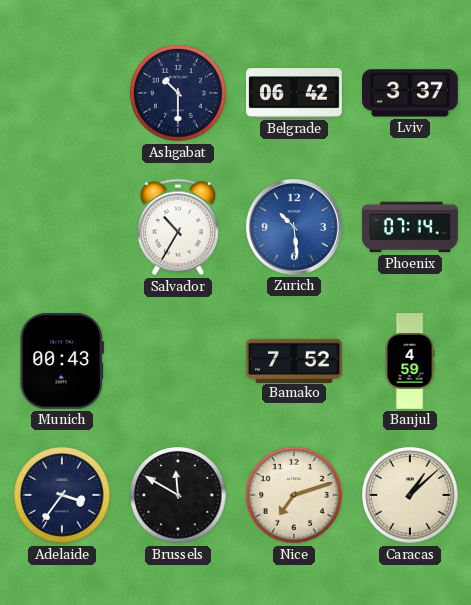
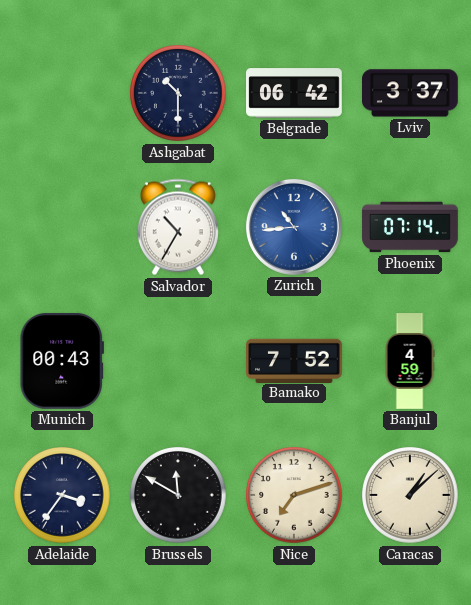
Zurich: 10:29 -> 10:44 (294, 227)
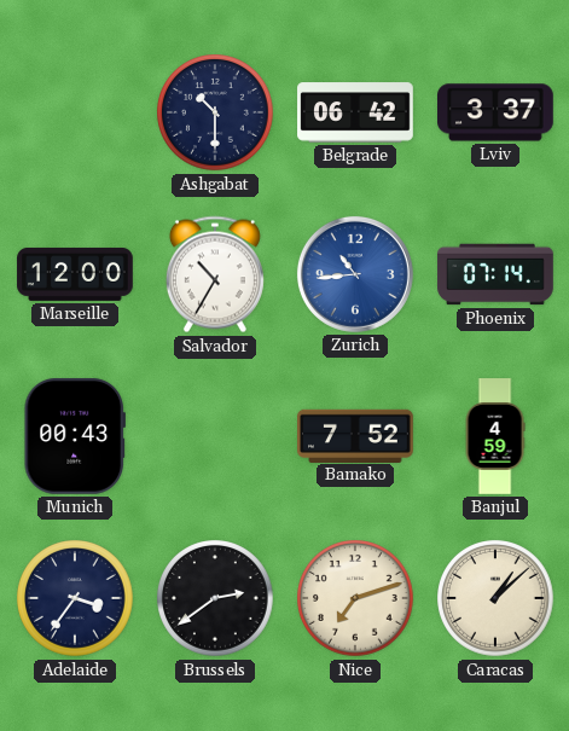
Marseille: none -> 12:00 (75, 274)
Brussels: 11:50 -> 2:39 (215, 598)
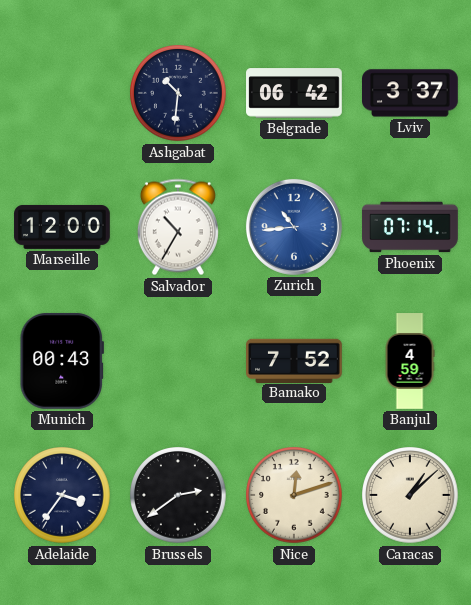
Ashgabat: 10:30 -> 10:31 (178, 93)
Nice: 7:12 -> 12:12 (294, 495)
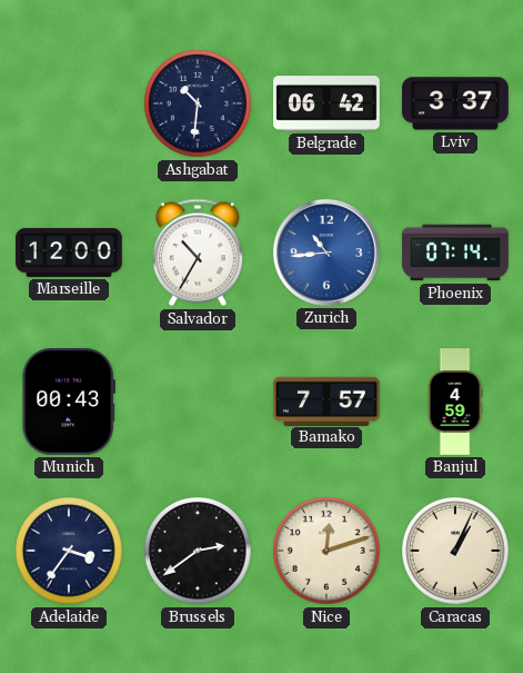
Bamako: 7:52 -> 7:57 (326, 400)
Caracas: 1:08 -> 1:04 (455, 551)
